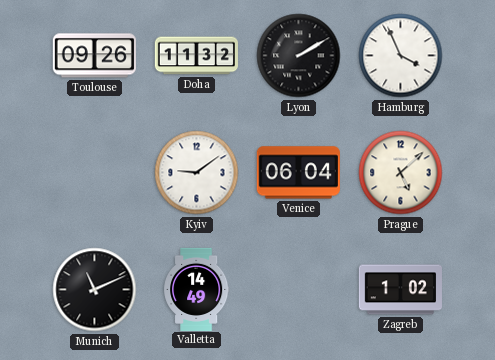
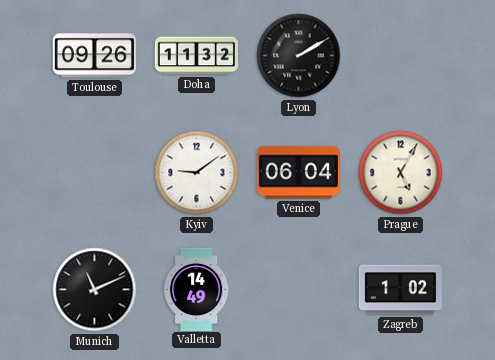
Hamburg: 3:56 -> none (401, 56)
Prague: 5:08 -> 5:05 (401, 173)
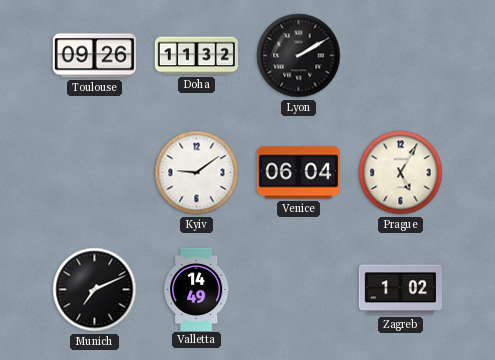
Munich: 11:11 -> 7:11 (95, 290)
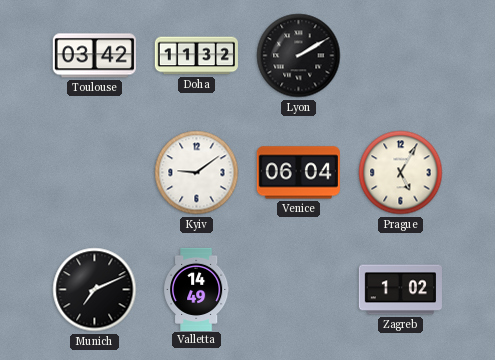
Toulouse: 09:26 -> 03:42 (94, 56)
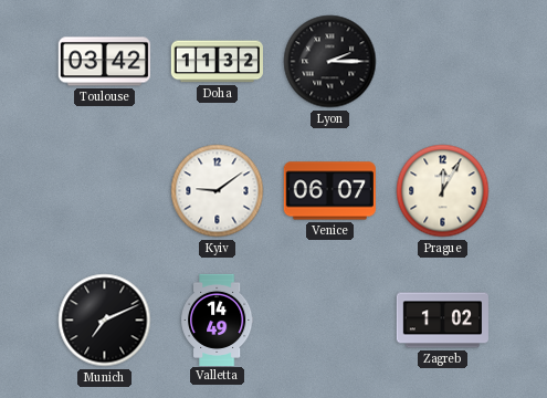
Lyon: 2:10 -> 2:15 (330, 62)
Venice: 06:04 -> 06:07 (329, 191)
Prague: 5:05 -> 12:05 (443, 191)
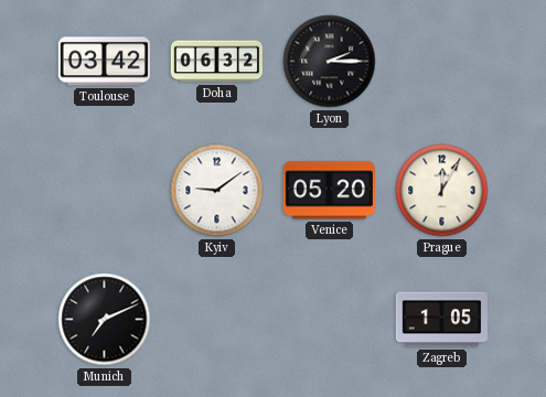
Doha: 11:32 -> 06:32 (216, 62)
Venice: 06:07 -> 05:20 (329, 191)
Valletta: 14:49 -> none (218, 320)
Zagreb: 1:02 -> 1:05 (441, 320)
